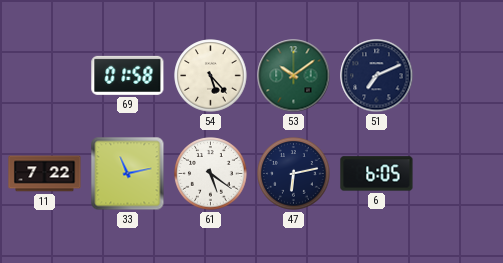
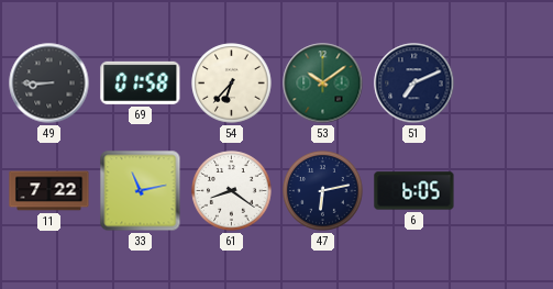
49: none -> 8:45 (49, 84)
54: 5:23 -> 6:37 (232, 84)
61: 5:21 -> 8:21 (232, 191)
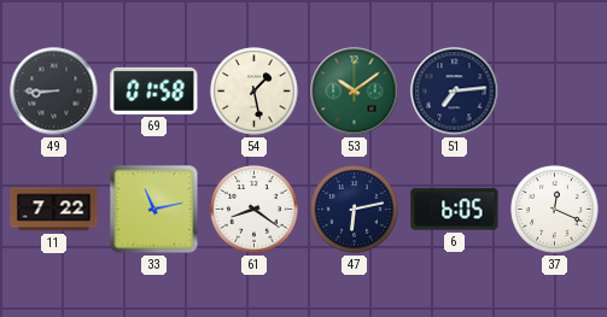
54: 6:37 -> 1:28 (255, 92)
51: 7:11 -> 7:14 (455, 92)
37: none -> 12:19 (555, 210)
